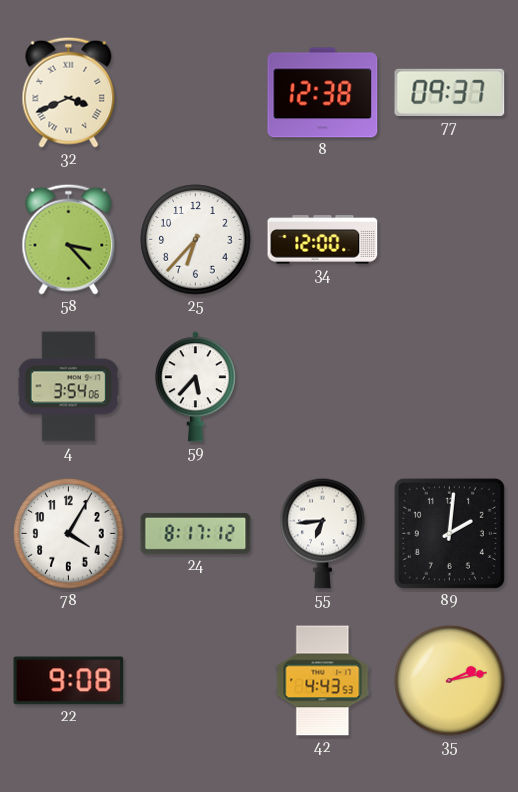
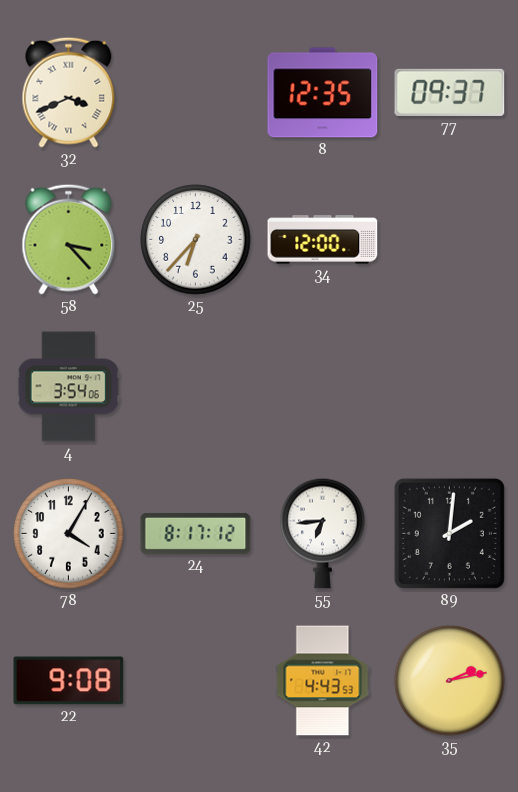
8: 12:38 -> 12:35 (323, 93)
59: 5:37 -> none (195, 387)
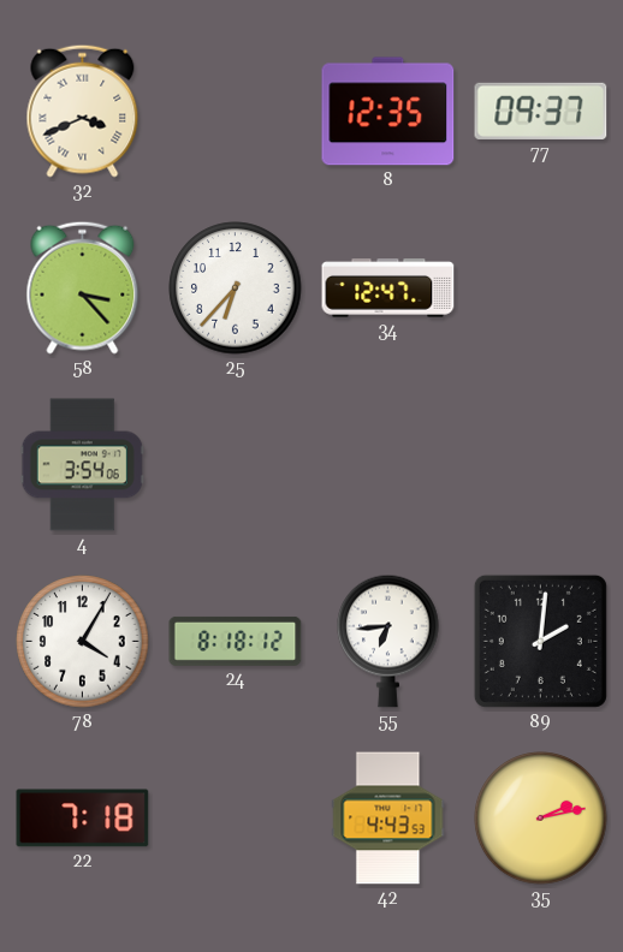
34: 12:00 -> 12:47 (388, 288)
24: 8:17 -> 8:18 (236, 641)
22: 9:08 -> 7:18 (83, 819)
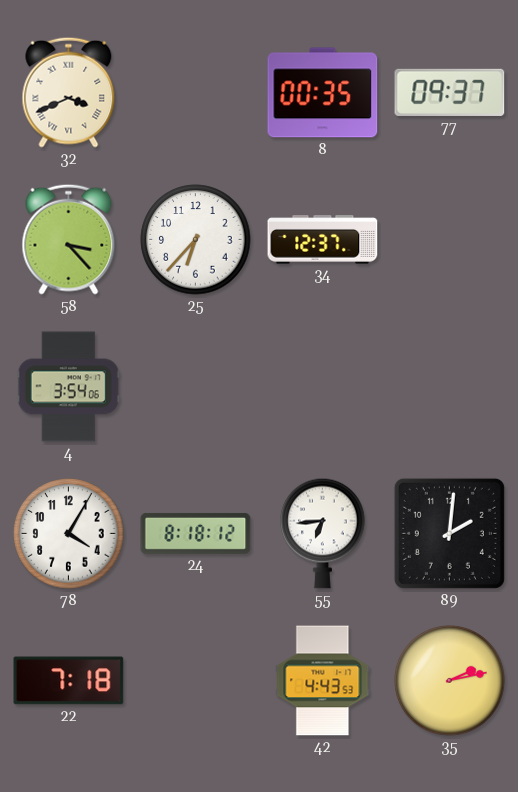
8: 12:35 -> 00:35 (323, 93)
34: 12:47 -> 12:37 (323, 240)
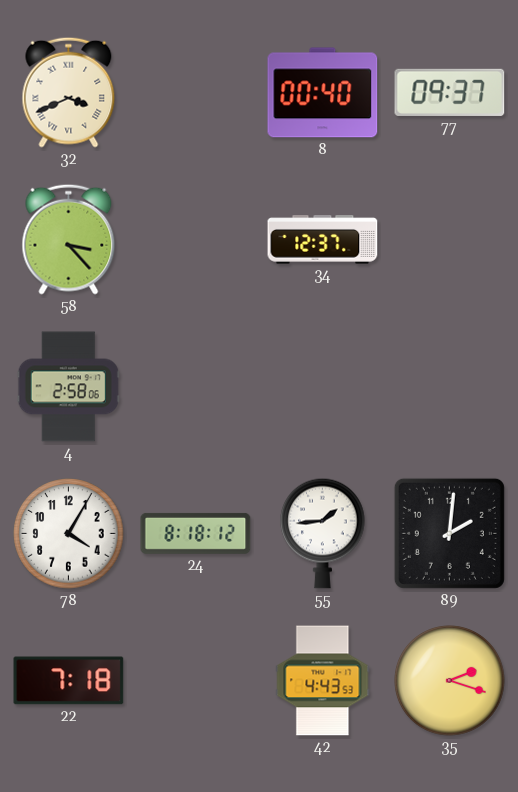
8: 00:35 -> 00:40 (323, 93)
25: 6:37 -> none (196, 240)
4: 3:54 -> 2:58 (68, 387)
55: 6:44 -> 1:44 (323, 533)
35: 2:13 -> 2:18 (450, 681)
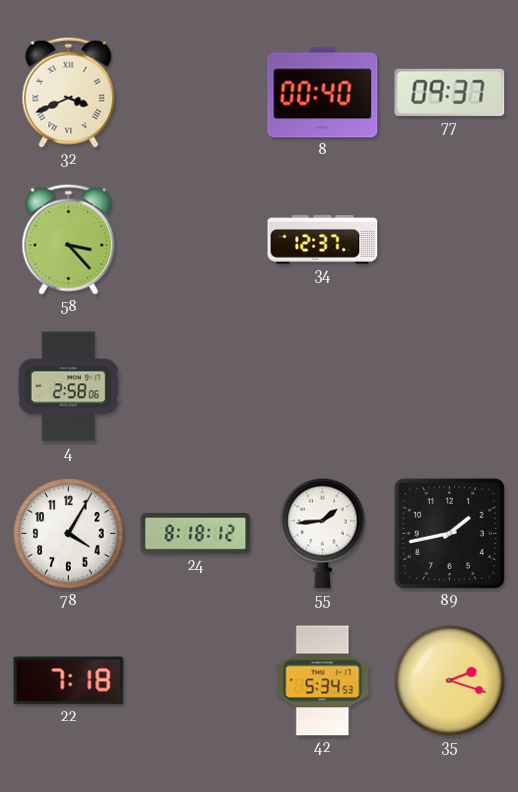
89: 2:01 -> 1:43 (449, 533)
42: 4:43 -> 5:34 (323, 681)
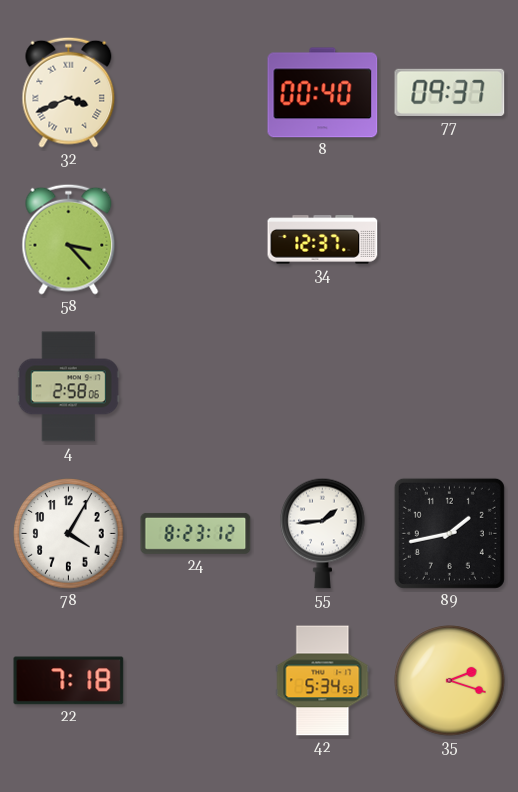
24: 8:18 -> 8:23 (196, 533)
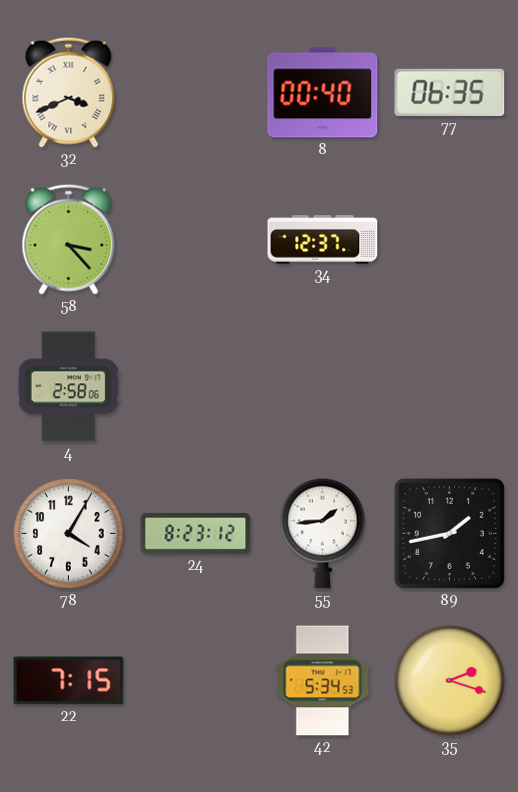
77: 09:37 -> 06:35 (450, 92)
22: 7:18 -> 7:15 (69, 681)
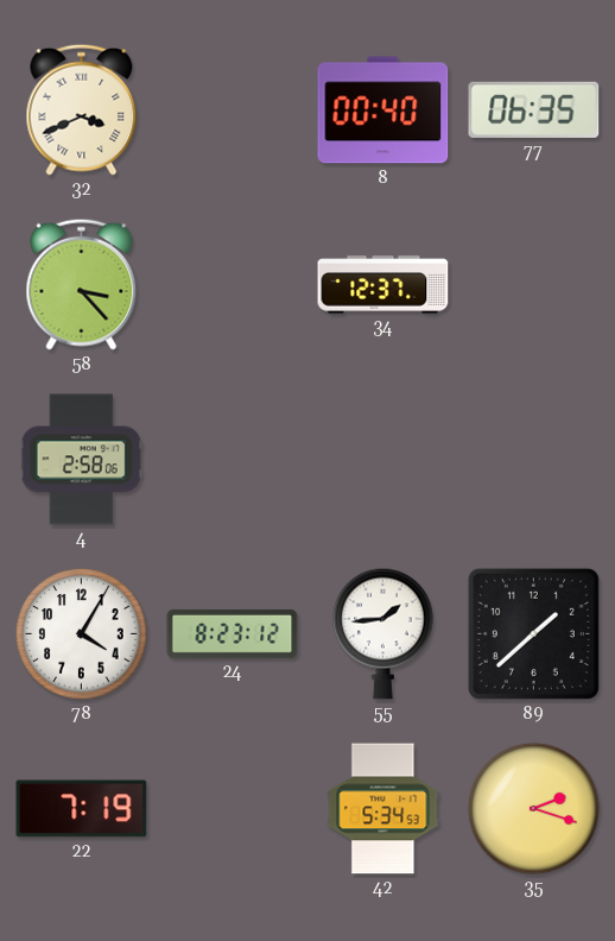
89: 1:43 -> 1:38 (533, 633)
22: 7:15 -> 7:19 (82, 809)
